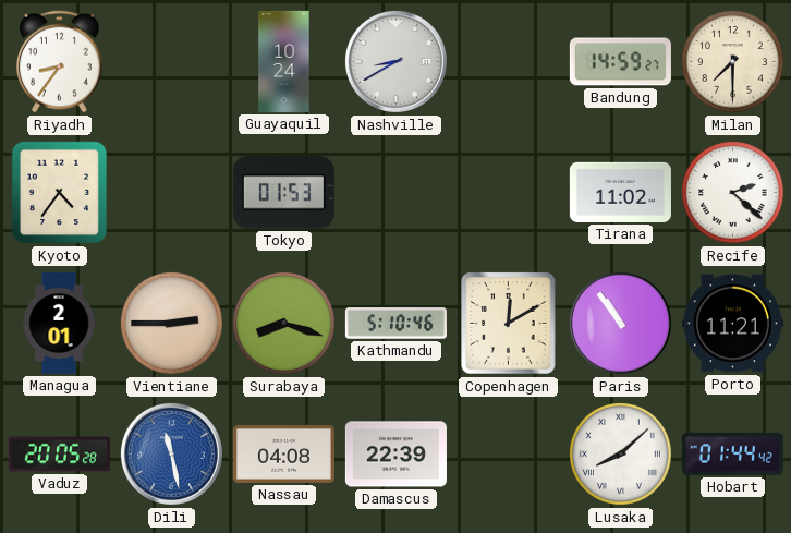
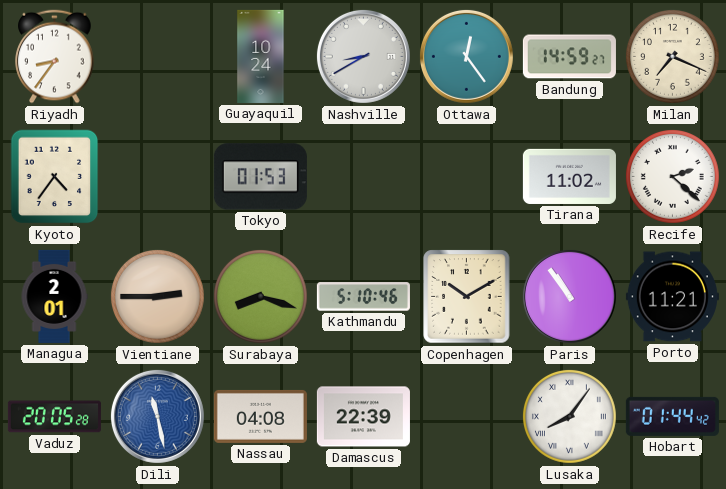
Ottawa: none -> 12:24 (466, 56)
Milan: 7:30 -> 7:19 (672, 56)
Copenhagen: 12:10 -> 10:10 (467, 297)
Lusaka: 8:08 -> 8:06 (569, 416)
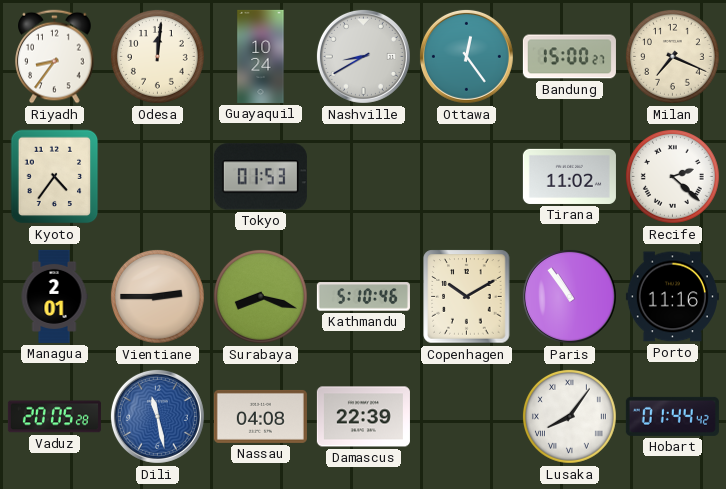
Odesa: none -> 12:01 (157, 56)
Bandung: 14:59 -> 15:00 (569, 57)
Porto: 11:21 -> 11:16 (672, 297)
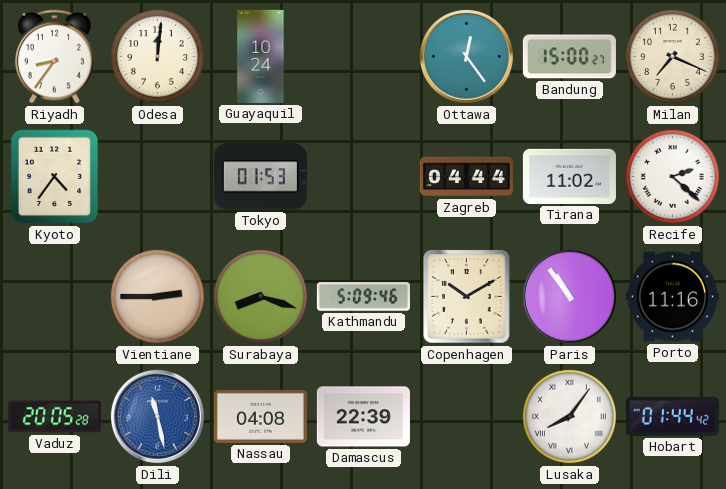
Nashville: 8:40 -> none (363, 56)
Zagreb: none -> 04:44 (466, 177)
Managua: 2:01 -> none (54, 296)
Kathmandu: 5:10 -> 5:09 (363, 297)
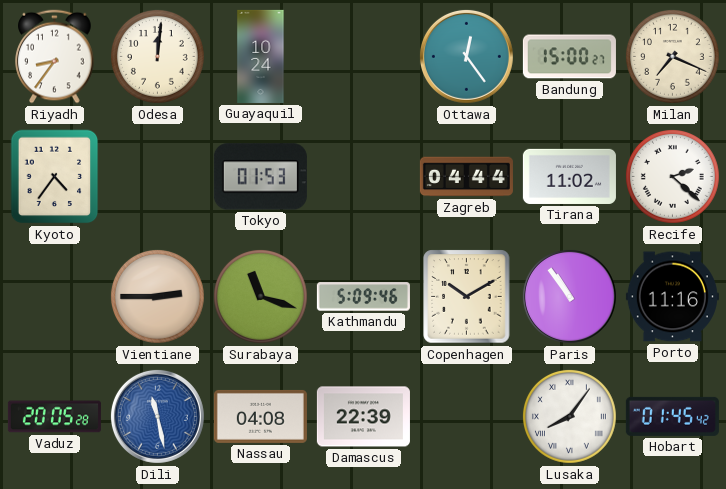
Surabaya: 8:18 -> 11:18 (260, 296)
Hobart: 01:44 -> 01:45 (672, 416)
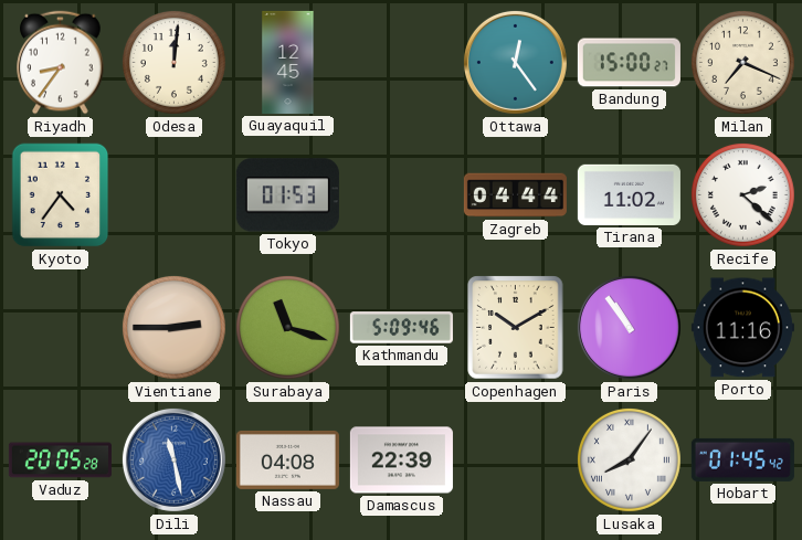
Guayaquil: 10:24 -> 12:45 (288, 62)
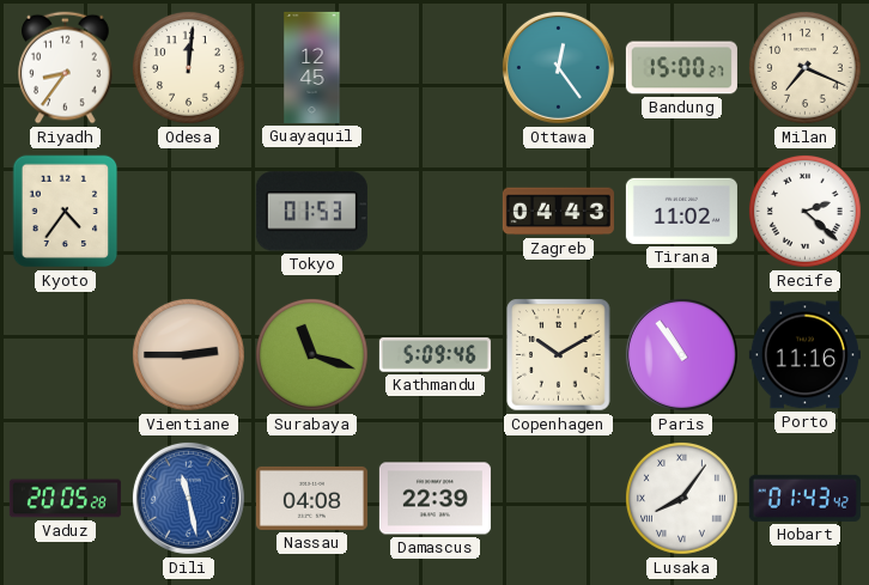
Zagreb: 04:44 -> 04:43 (558, 212)
Hobart: 01:45 -> 01:43 (804, 498)
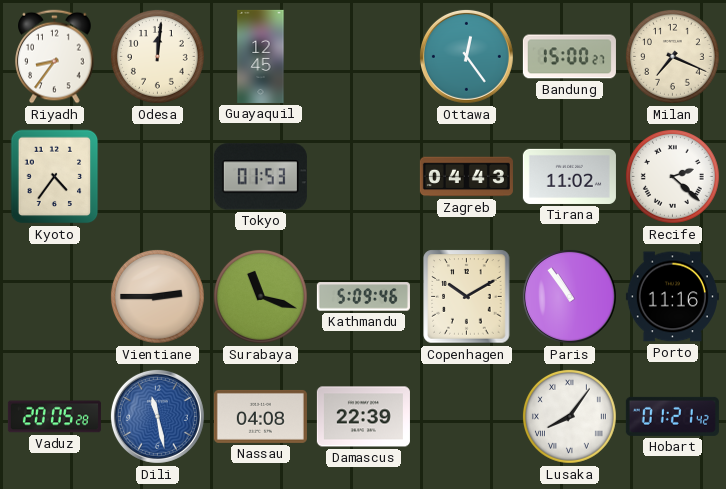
Hobart: 01:43 -> 01:21 (672, 416)
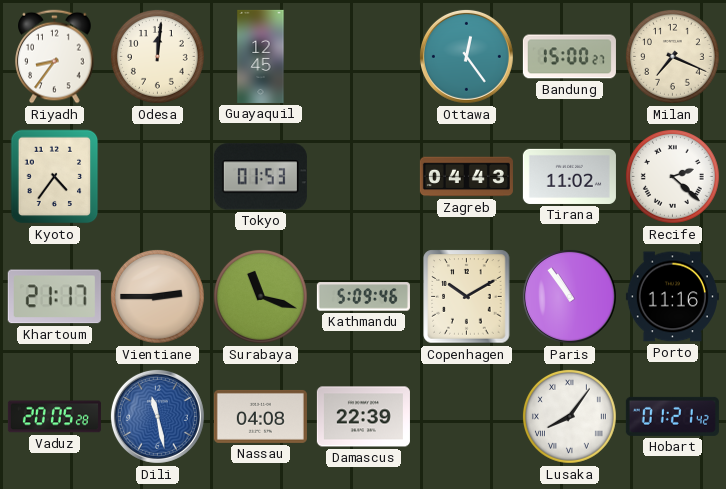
Khartoum: none -> 21:17 (54, 297)
